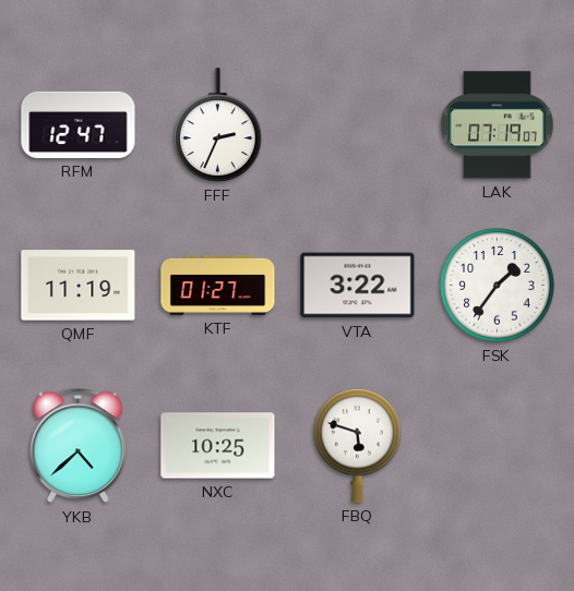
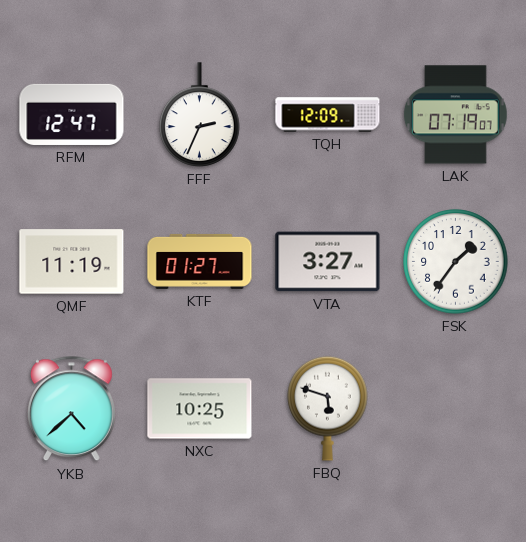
TQH: none -> 12:09 (328, 115)
VTA: 3:22 -> 3:27 (328, 262)
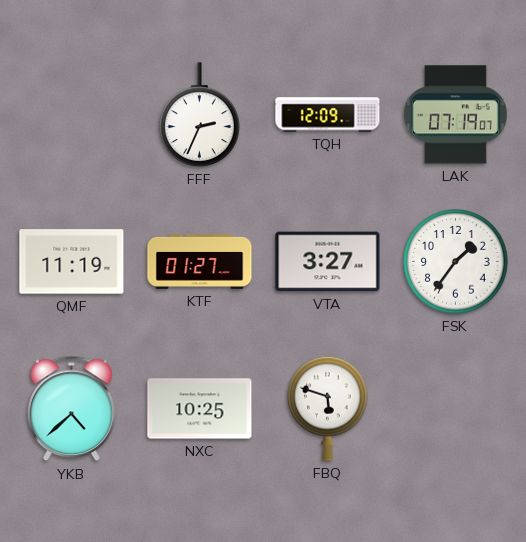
RFM: 12:47 -> none (72, 114)
